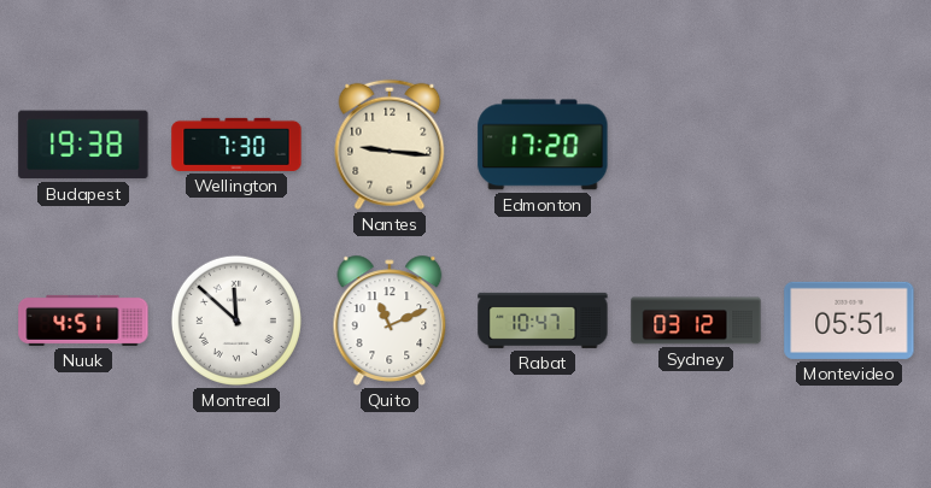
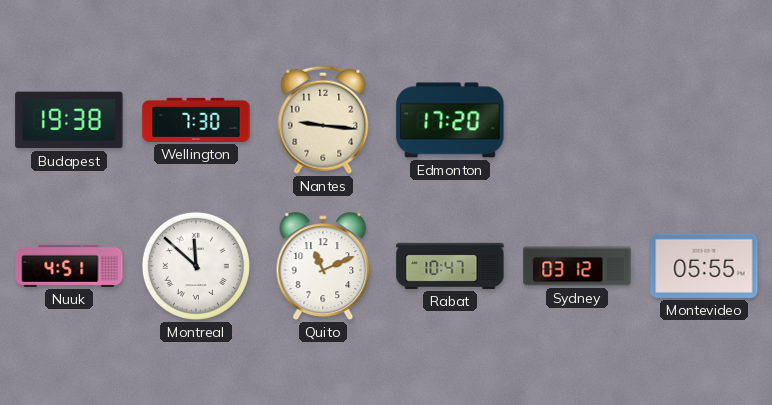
Montevideo: 05:51 -> 05:55 (704, 266)
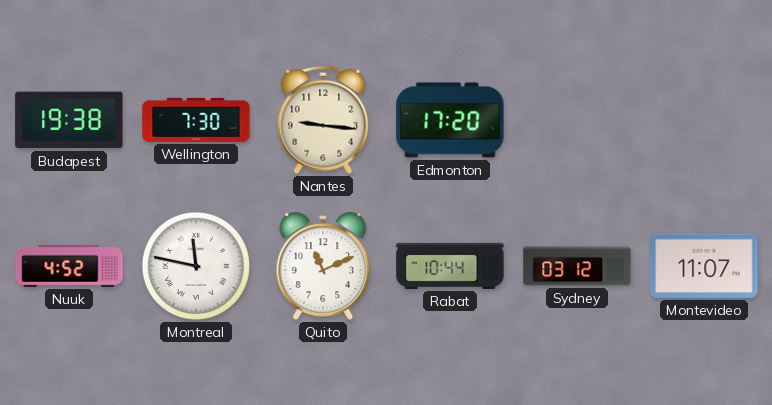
Nuuk: 4:51 -> 4:52 (69, 266)
Montreal: 11:52 -> 11:47 (196, 266)
Rabat: 10:47 -> 10:44 (450, 266)
Montevideo: 05:55 -> 11:07 (704, 266)
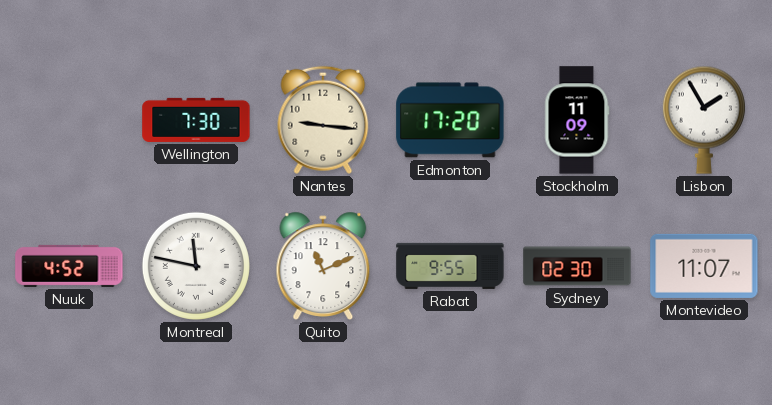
Budapest: 19:38 -> none (69, 120)
Stockholm: none -> 11:09 (577, 120)
Lisbon: none -> 1:55 (704, 120)
Rabat: 10:44 -> 9:55 (450, 266)
Sydney: 03:12 -> 02:30 (577, 266)
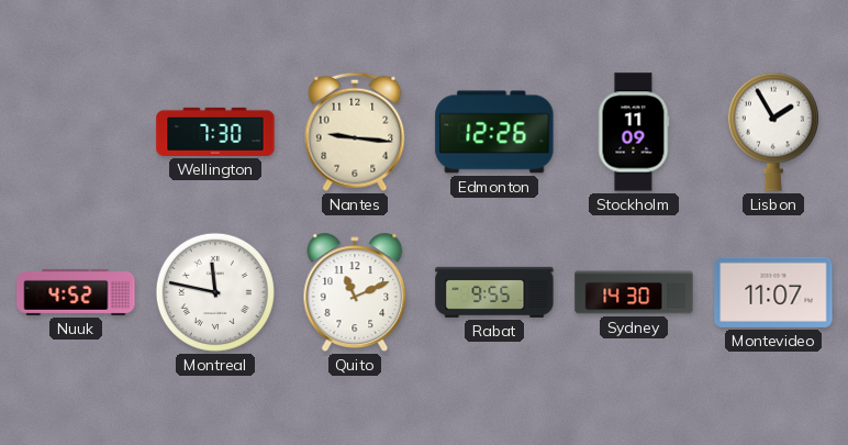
Edmonton: 17:20 -> 12:26 (494, 132)
Sydney: 02:30 -> 14:30 (634, 292)
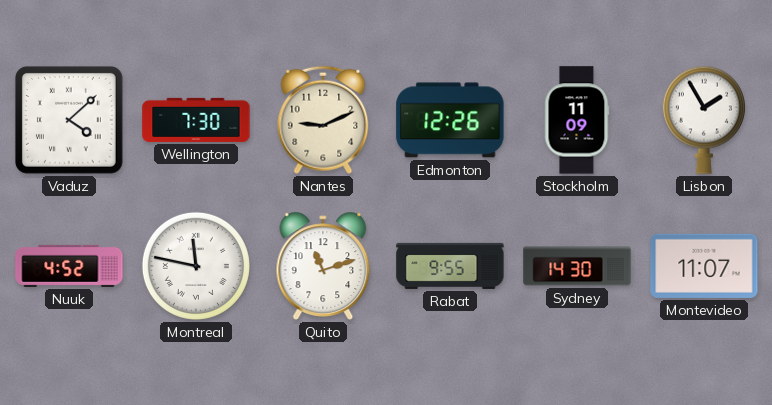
Vaduz: none -> 4:08 (69, 120)
Nantes: 9:16 -> 9:11 (323, 120)
Quito: 11:11 -> 11:12 (323, 266)
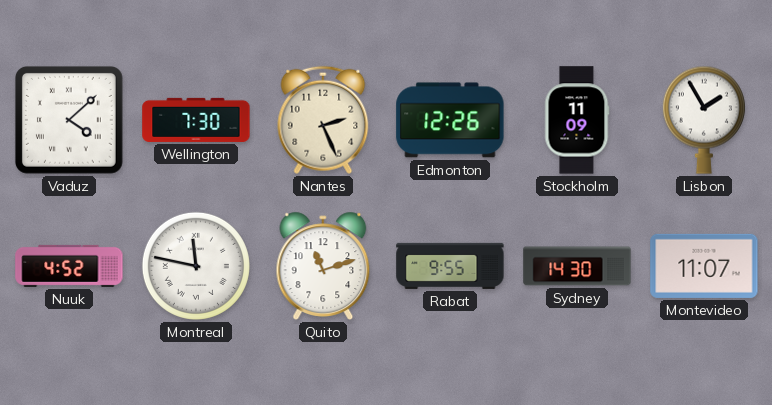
Nantes: 9:11 -> 2:26 (323, 120)
